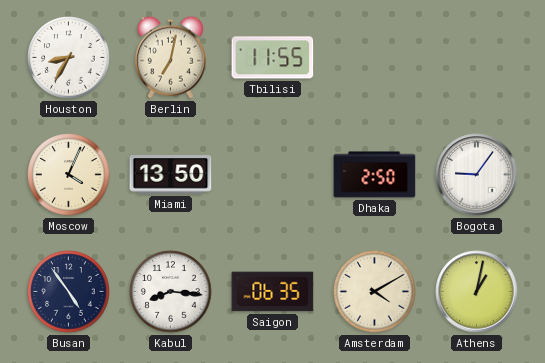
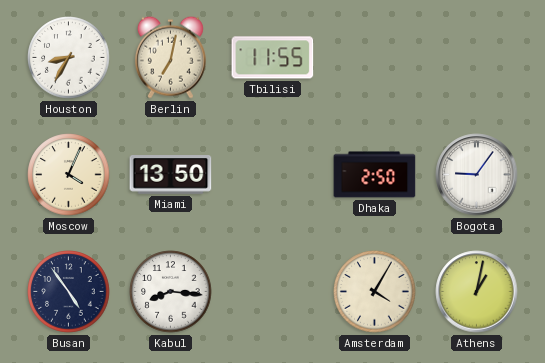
Saigon: 06:35 -> none (273, 292)
Amsterdam: 4:10 -> 4:05 (375, 292)
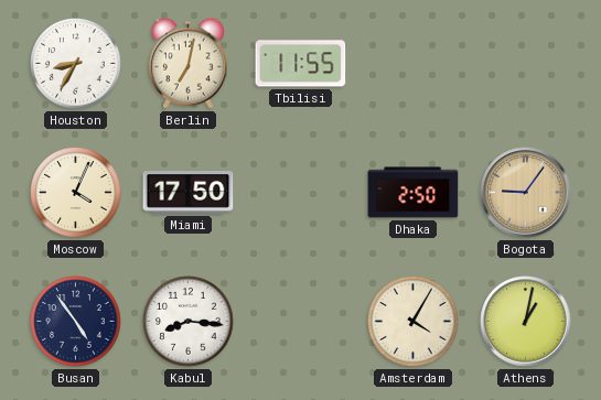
Miami: 13:50 -> 17:50 (189, 193)
Bogota dial: white -> champagne (526, 193)
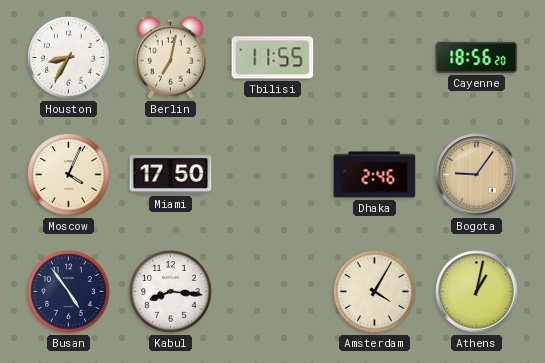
Cayenne: none -> 18:56 (477, 57)
Dhaka: 2:50 -> 2:46 (375, 175)
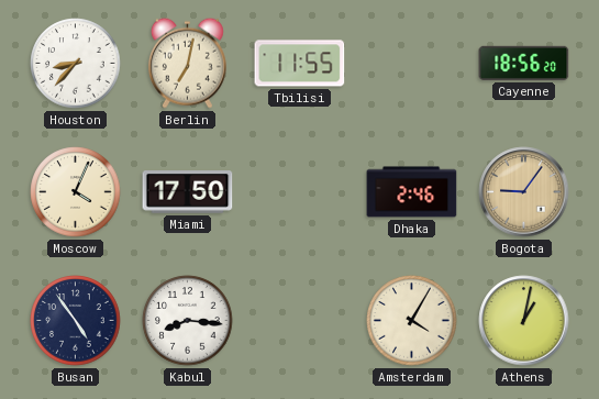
Houston: 8:35 -> 8:37 (76, 64)
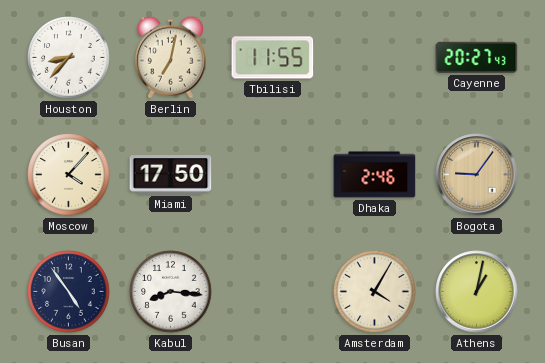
Cayenne: 18:56 -> 20:27 (477, 57)
Moscow: 4:04 -> 4:07 (69, 175)
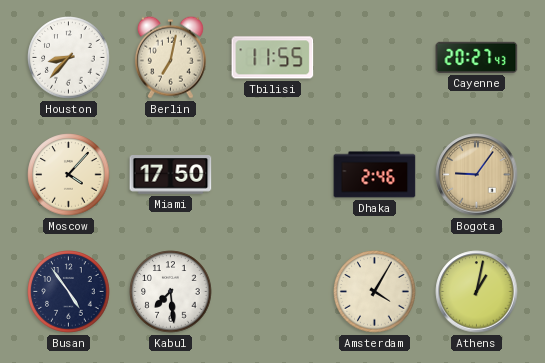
Kabul: 8:16 -> 7:29 (171, 292)
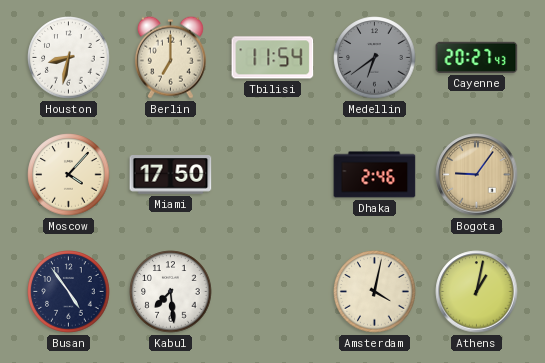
Houston: 8:37 -> 8:32 (69, 58)
Berlin: 7:02 -> 7:00 (170, 57)
Tbilisi: 11:55 -> 11:54 (273, 58)
Medellin: none -> 6:39 (375, 58)
Amsterdam: 4:05 -> 4:02 (375, 292)
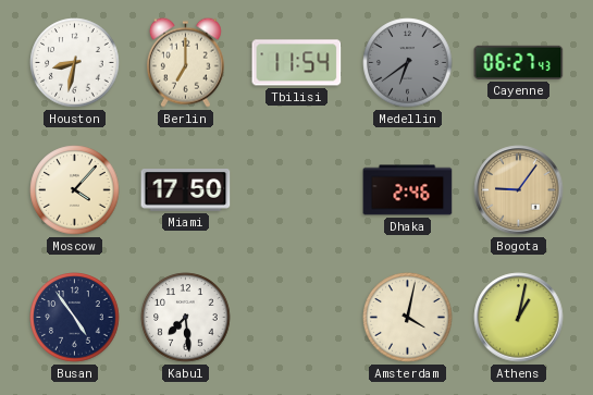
Cayenne: 20:27 -> 06:27 (519, 62)
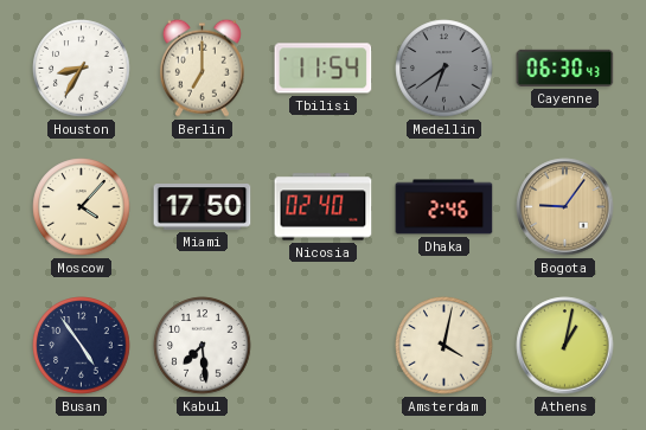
Houston: 8:32 -> 8:35 (82, 69)
Cayenne: 06:27 -> 06:30 (565, 68)
Nicosia: none -> 02:40 (324, 207)
